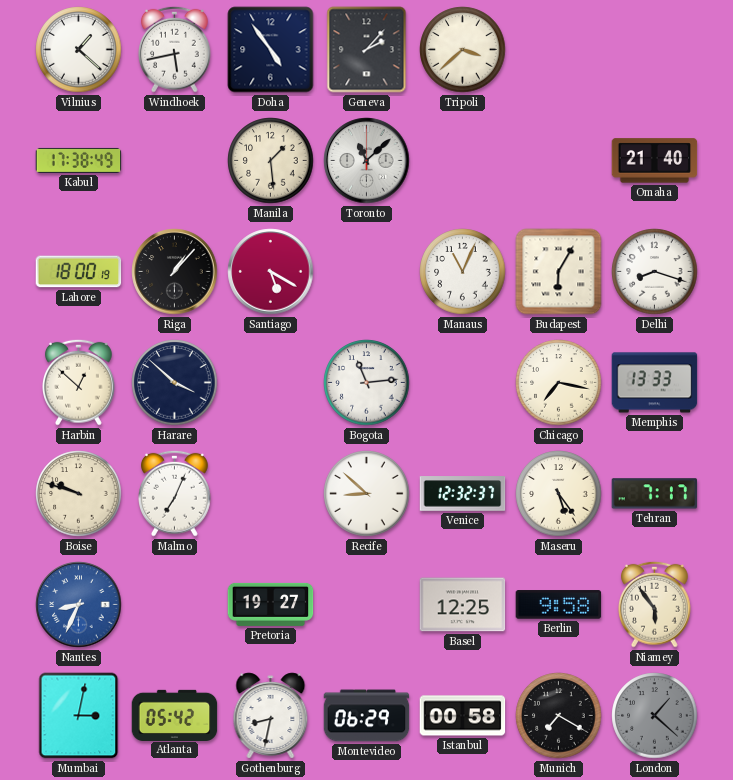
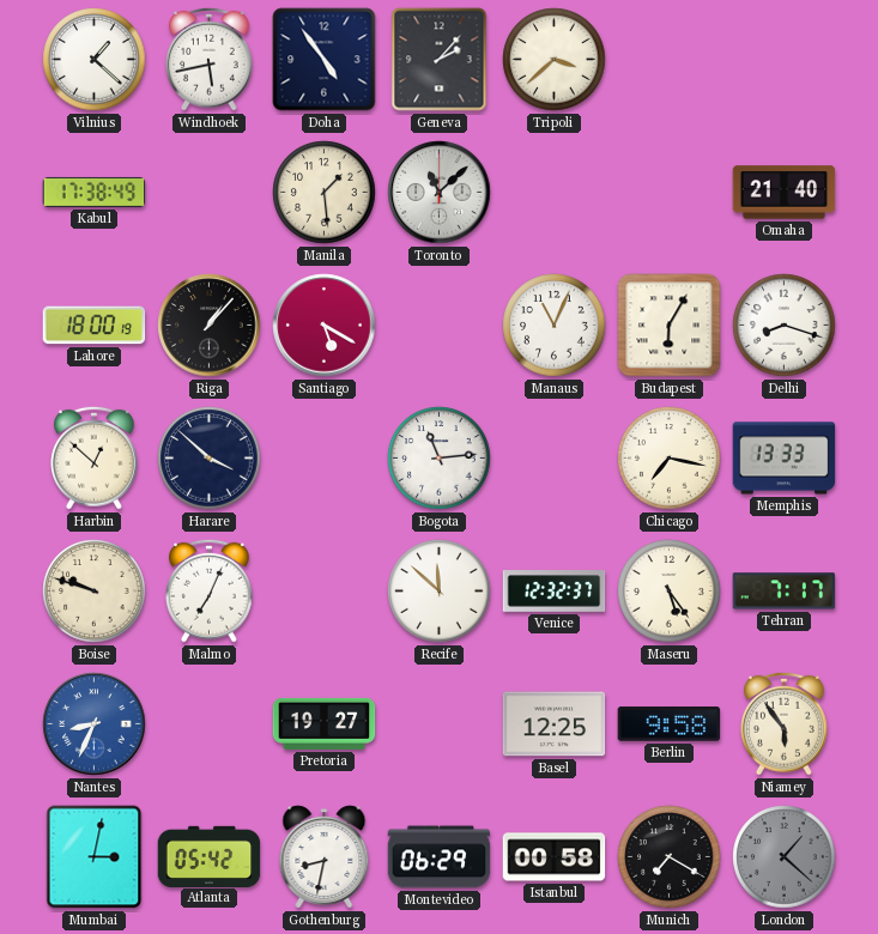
Recife: 8:52 -> 11:52 (440, 592)
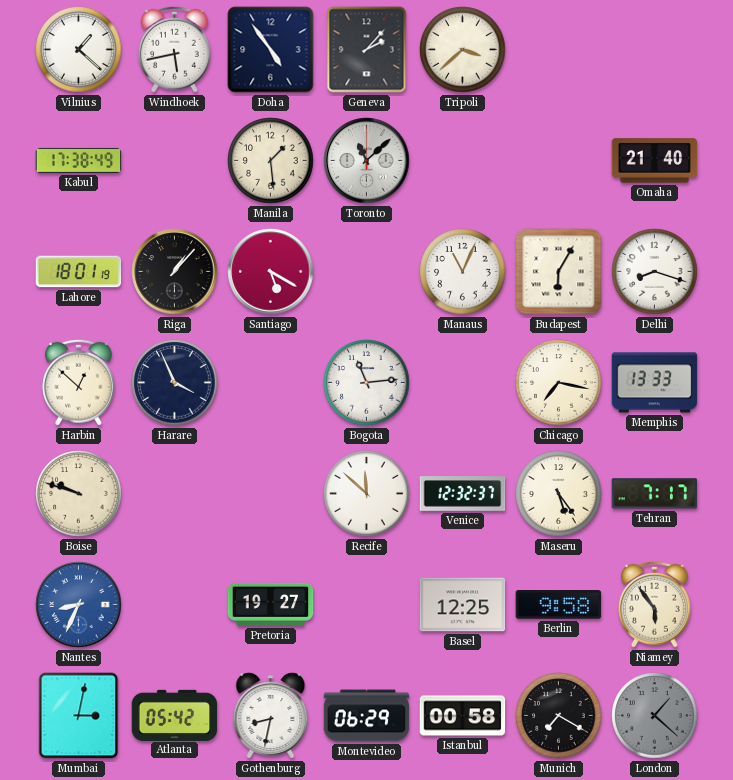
Lahore: 18:00 -> 18:01 (79, 272)
Harare: 3:52 -> 3:56 (175, 383)
Malmo: 7:04 -> none (210, 590)
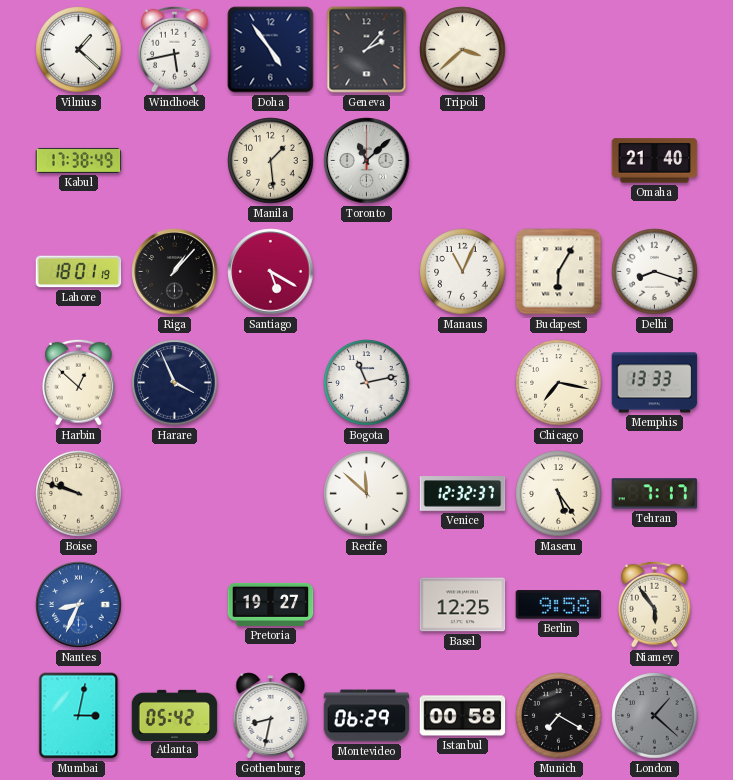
Bogota: 11:14 -> 11:13 (367, 383)
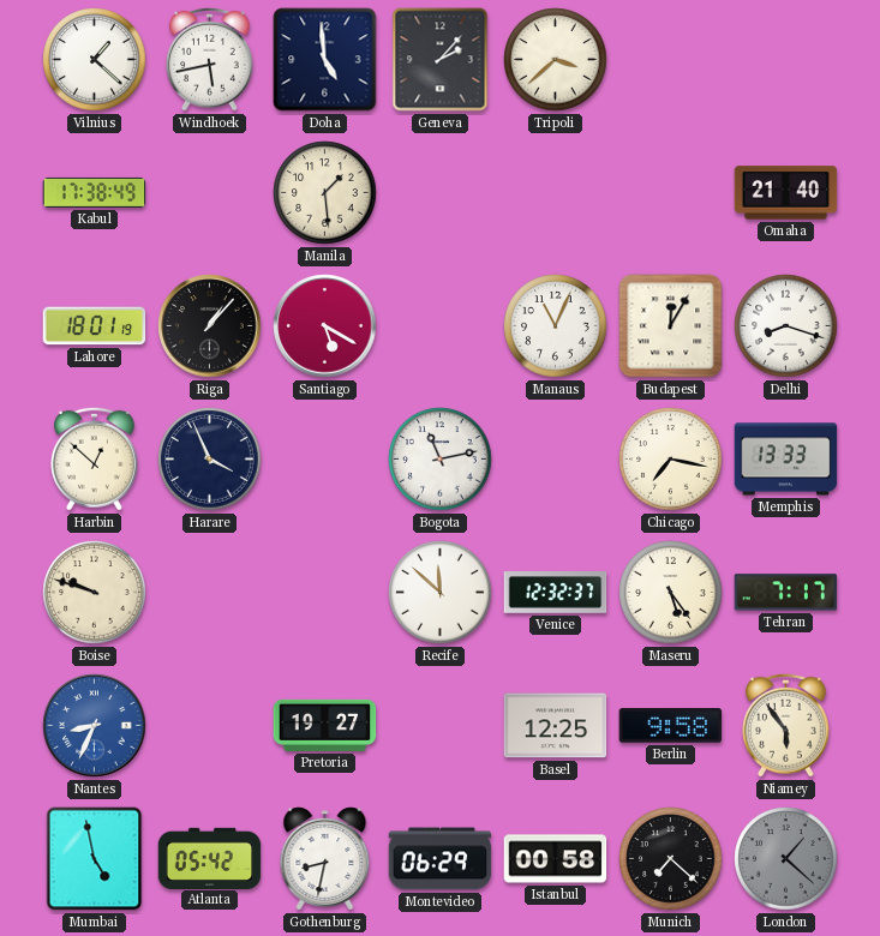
Doha: 4:54 -> 4:59 (325, 60)
Toronto: 11:08 -> none (367, 161)
Budapest: 6:05 -> 12:05 (671, 326)
Mumbai: 3:02 -> 4:58 (95, 859)
Munich: 7:20 -> 7:22 (671, 859)
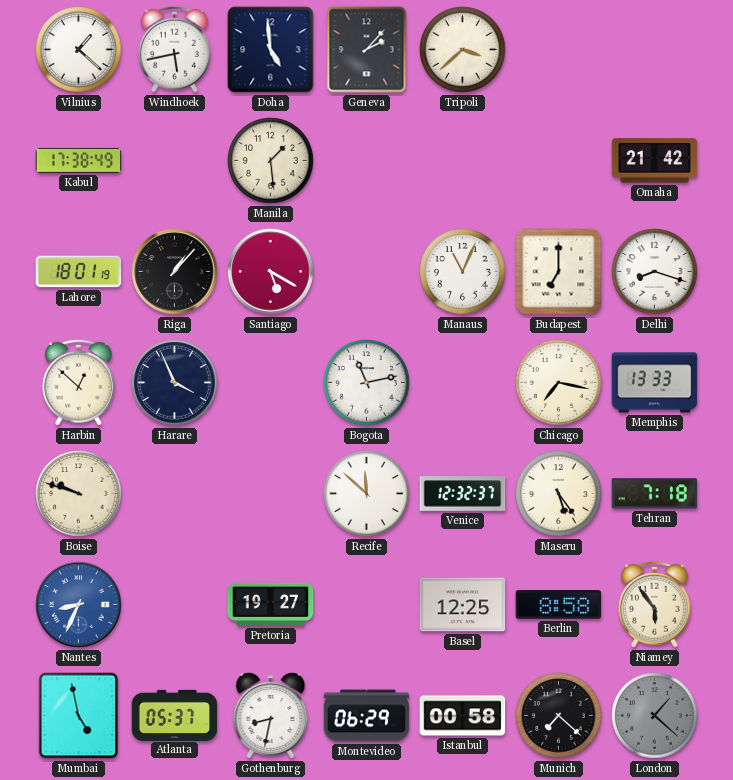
Omaha: 21:40 -> 21:42 (655, 161)
Budapest: 12:05 -> 7:00 (559, 272)
Tehran: 7:17 -> 7:18 (655, 494)
Berlin: 9:58 -> 8:58 (559, 605)
Atlanta: 05:42 -> 05:37 (175, 715)
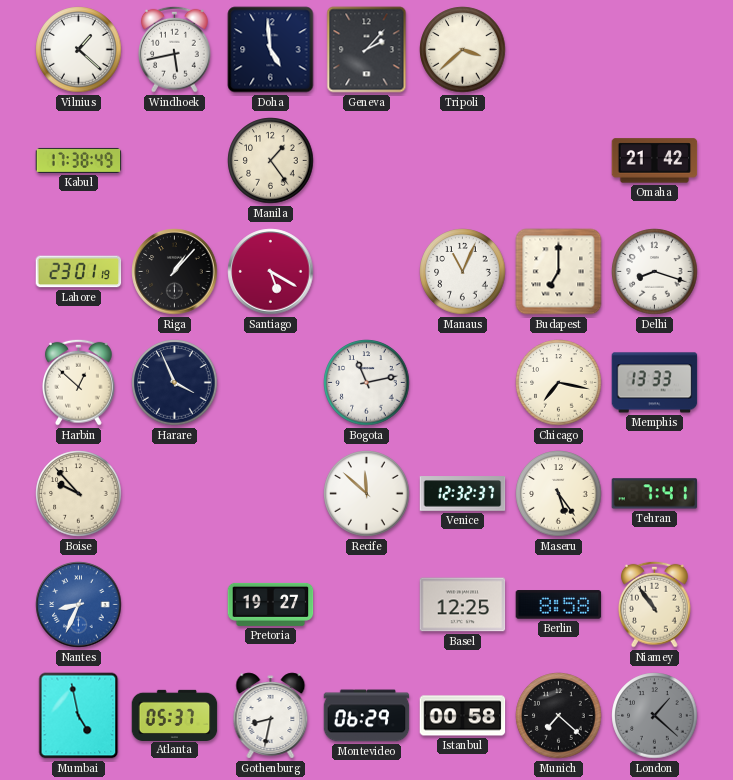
Manila: 1:29 -> 1:24 (271, 161)
Lahore: 18:01 -> 23:01 (79, 272)
Boise: 9:48 -> 9:53 (79, 494)
Tehran: 7:18 -> 7:41 (655, 494)
Niamey: 5:54 -> 10:54 (655, 604)
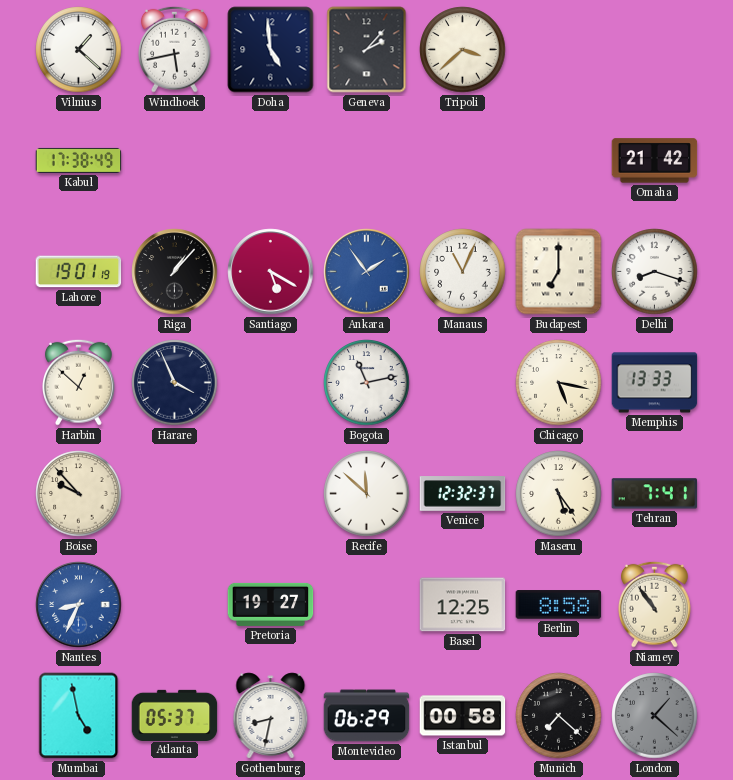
Manila: 1:24 -> none (271, 161)
Lahore: 23:01 -> 19:01 (79, 272)
Ankara: none -> 1:54 (367, 272)
Chicago: 7:17 -> 5:17 (559, 383)
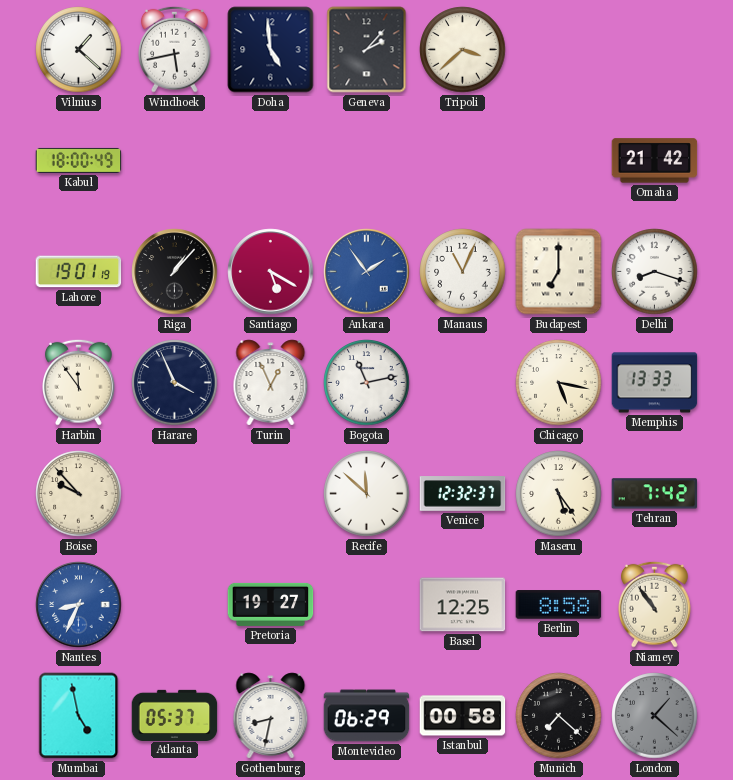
Kabul: 17:38 -> 18:00 (79, 160)
Harbin: 12:52 -> 11:54 (79, 382)
Turin: none -> 12:56 (271, 383)
Tehran: 7:41 -> 7:42 (655, 494)
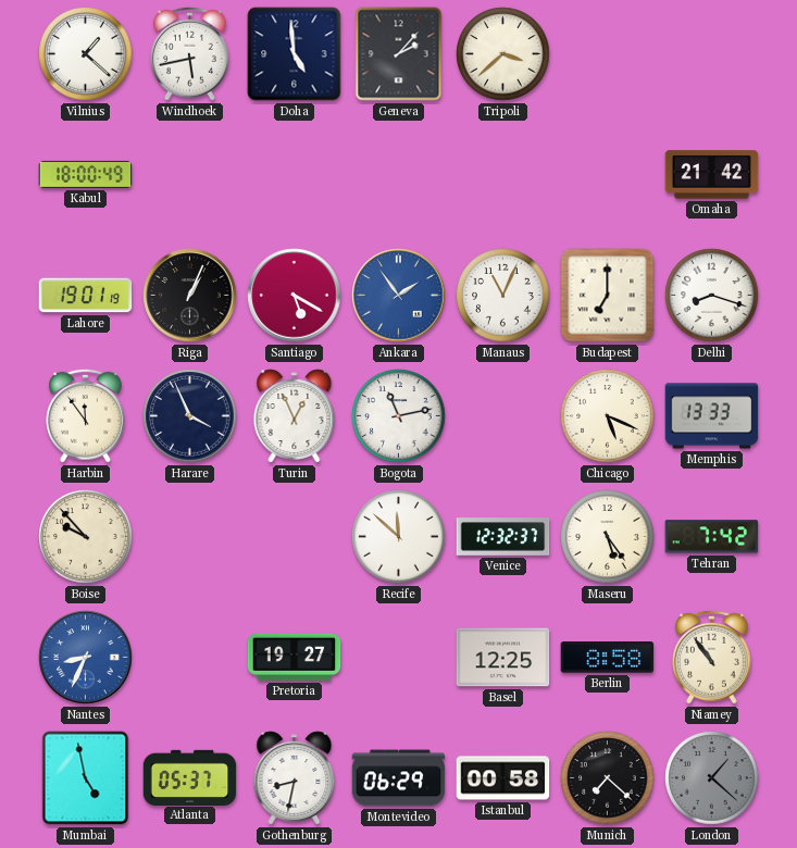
Riga: 1:07 -> 1:04 (190, 296)
Chicago: 5:17 -> 5:19 (608, 416)
